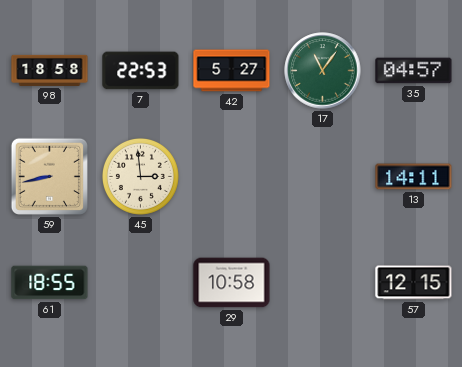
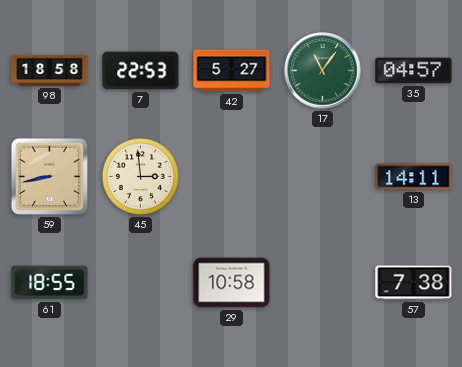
57: 12:15 -> 7:38 (414, 283)
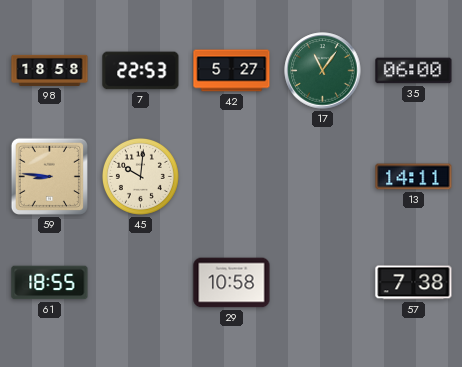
35: 04:57 -> 06:00 (414, 71)
59: 8:43 -> 8:46 (49, 176)
45: 2:59 -> 10:01 (140, 176)
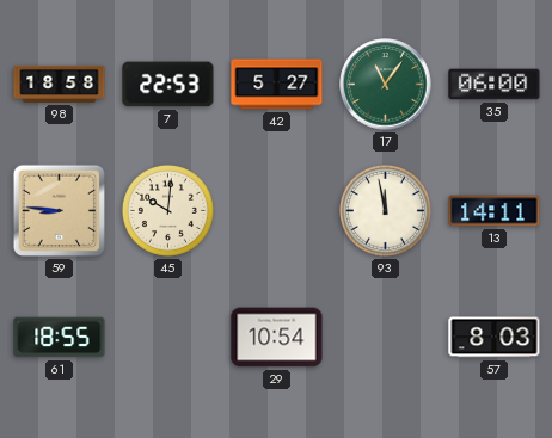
93: none -> 11:58 (385, 210)
29: 10:58 -> 10:54 (277, 338)
57: 7:38 -> 8:03 (495, 338)
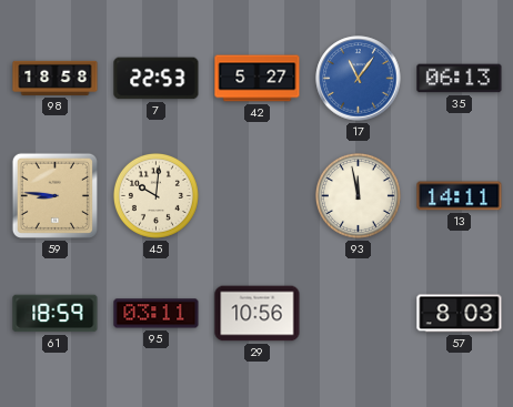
17 dial: green -> blue (359, 79)
35: 06:00 -> 06:13 (460, 79)
61: 18:55 -> 18:59 (56, 314)
95: none -> 03:11 (157, 314)
29: 10:54 -> 10:56 (258, 314)
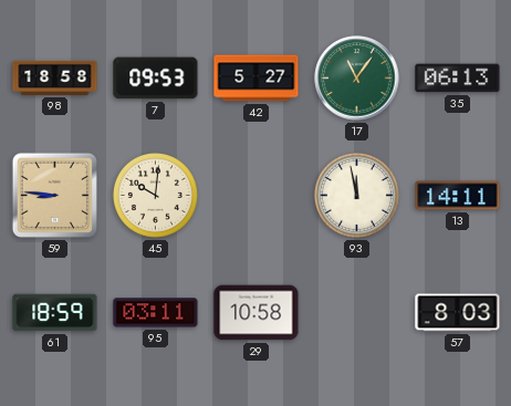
7: 22:53 -> 09:53 (156, 79)
17 dial: blue -> green (357, 79)
29: 10:56 -> 10:58 (257, 313)
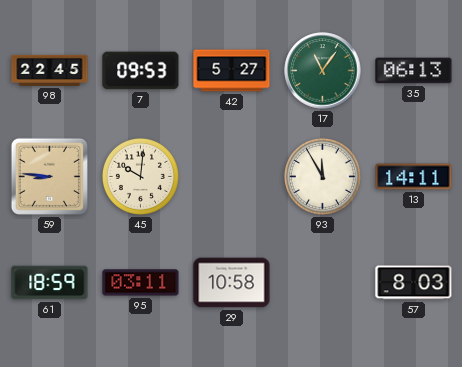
98: 18:58 -> 22:45 (50, 70)
93: 11:58 -> 11:55 (322, 176)
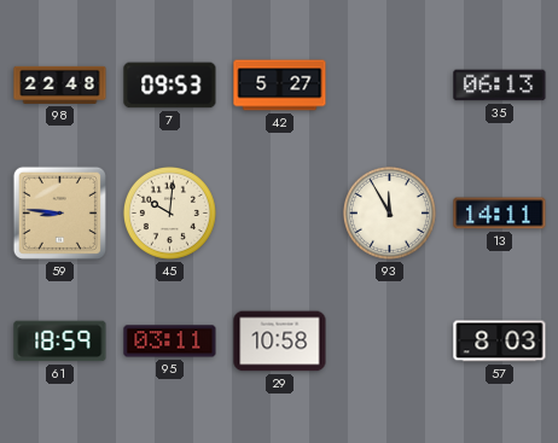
98: 22:45 -> 22:48 (60, 84)
17: 11:06 -> none (323, 71)
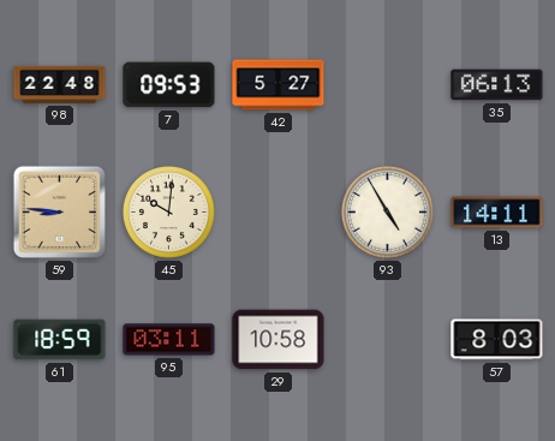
93: 11:55 -> 4:55 (387, 211)
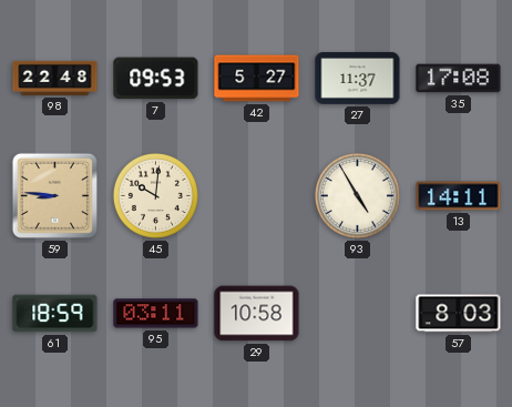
27: none -> 11:37 (358, 79)
35: 06:13 -> 17:08 (459, 79)
